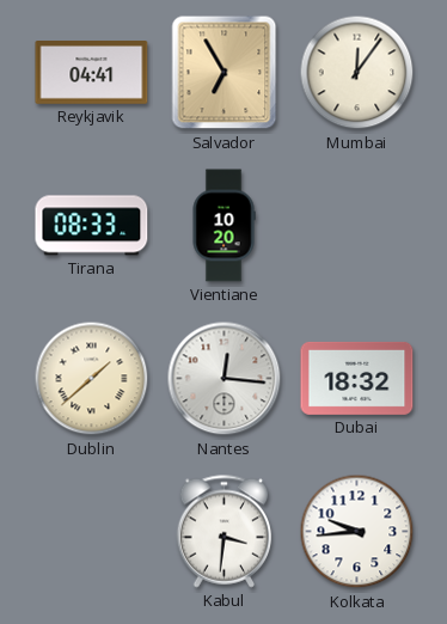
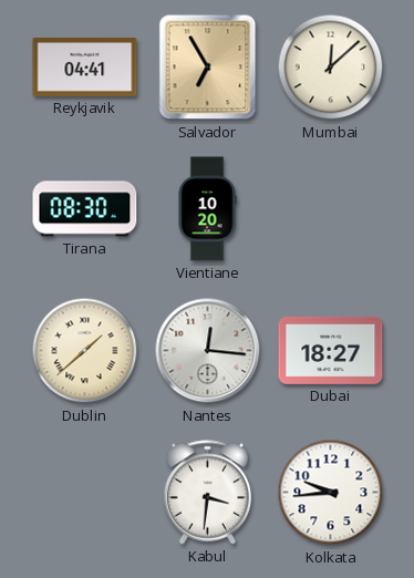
Mumbai: 12:06 -> 12:08 (331, 68)
Tirana: 08:33 -> 08:30 (85, 209)
Dubai: 18:32 -> 18:27 (331, 350)
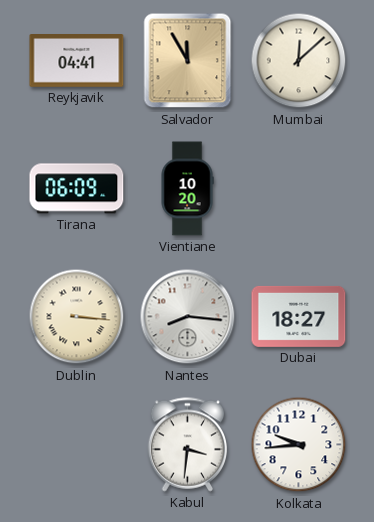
Salvador: 6:55 -> 11:55 (188, 61)
Tirana: 08:30 -> 06:09 (77, 189)
Dublin: 1:38 -> 3:16 (77, 317)
Nantes: 12:16 -> 8:16 (188, 317)
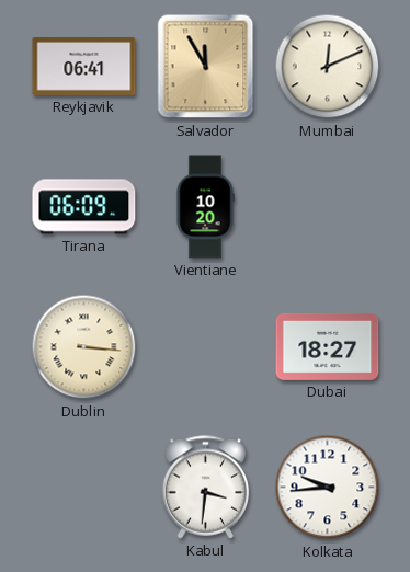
Reykjavik: 04:41 -> 06:41 (84, 67)
Mumbai: 12:08 -> 12:11 (328, 67)
Nantes: 8:16 -> none (188, 317)
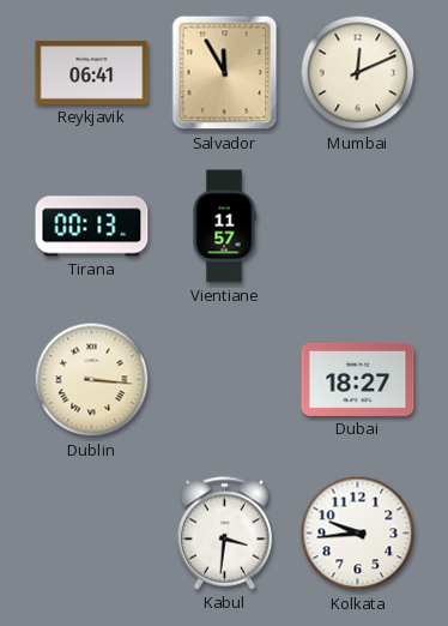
Tirana: 06:09 -> 00:13 (92, 227)
Vientiane: 10:20 -> 11:57 (224, 227)
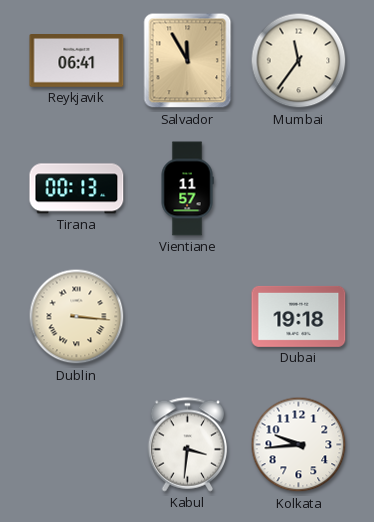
Mumbai: 12:11 -> 11:36 (299, 61)
Dubai: 18:27 -> 19:18 (299, 316)
